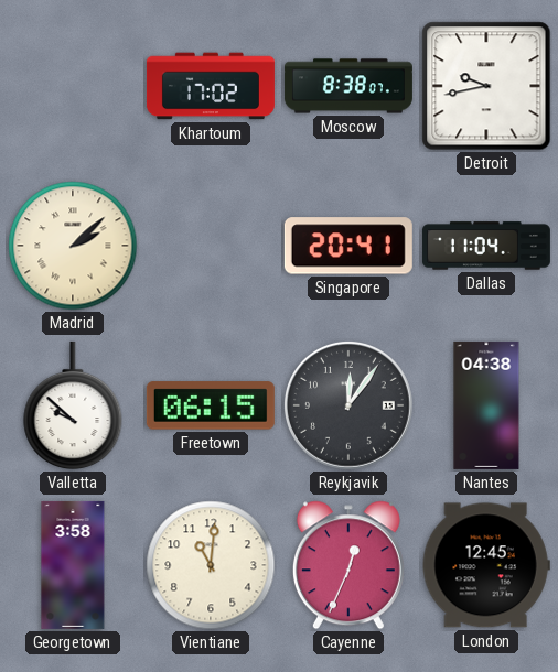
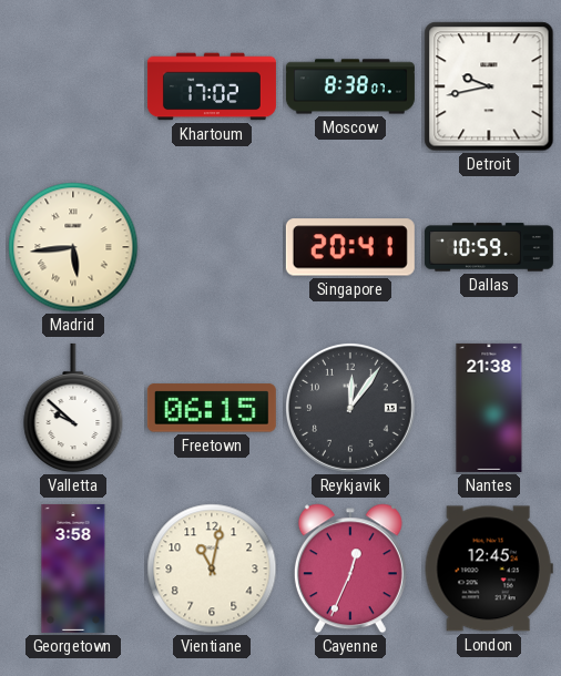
Madrid: 2:08 -> 5:44 (73, 247)
Dallas: 11:04 -> 10:59 (489, 247)
Nantes: 04:38 -> 21:38 (489, 408)
Vientiane: 11:01 -> 11:02 (212, 569)
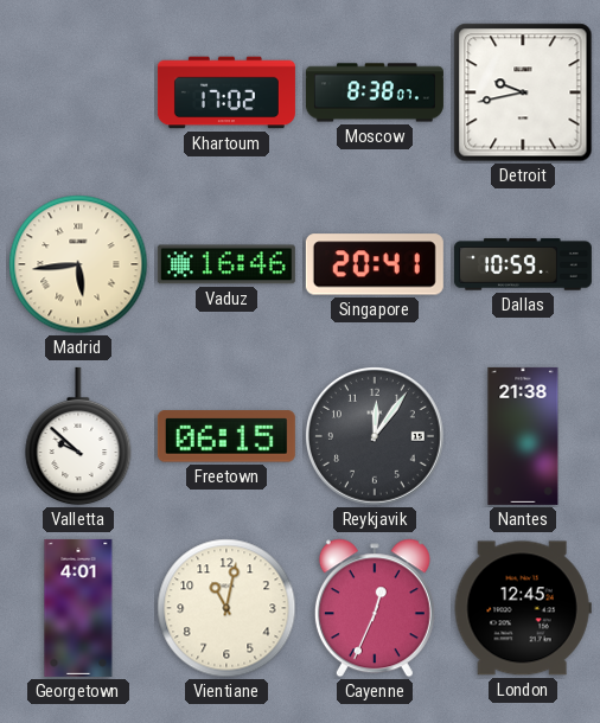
Vaduz: none -> 16:46 (226, 264)
Georgetown: 3:58 -> 4:01 (78, 608)
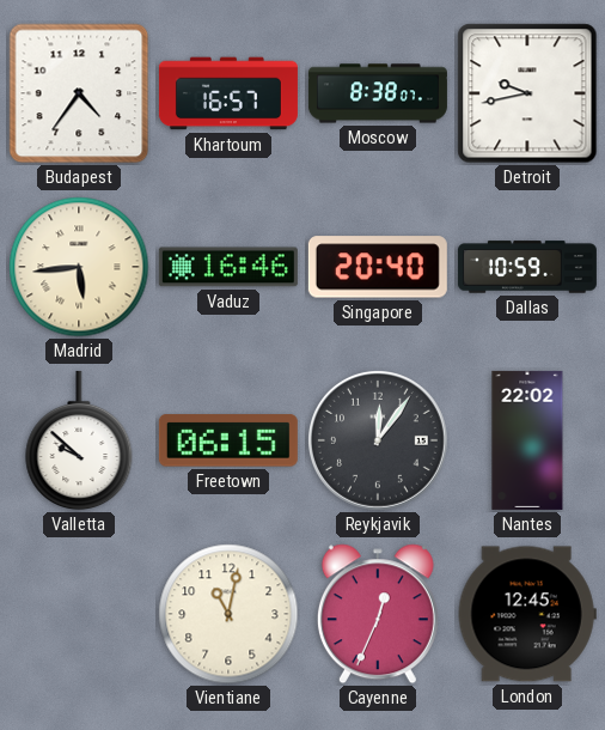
Budapest: none -> 4:36 (79, 93)
Khartoum: 17:02 -> 16:57 (228, 93)
Singapore: 20:41 -> 20:40 (378, 267)
Nantes: 21:38 -> 22:02 (527, 440)
Georgetown: 4:01 -> none (78, 608)
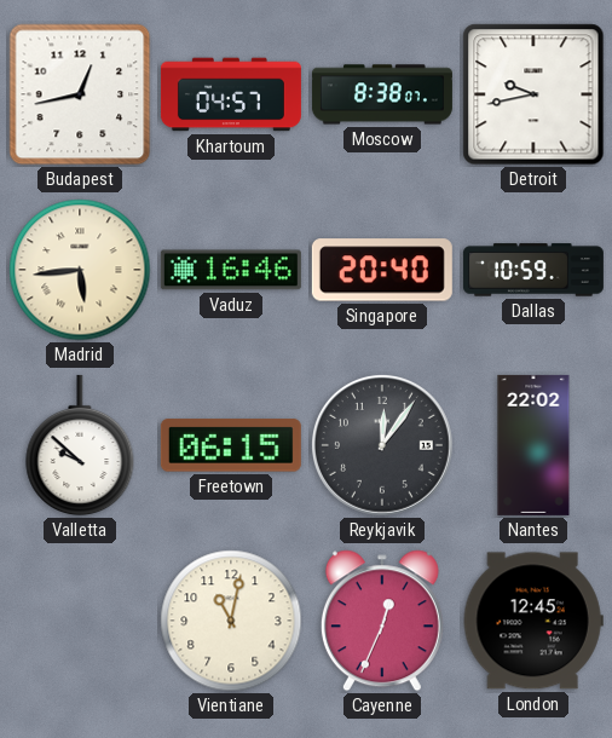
Budapest: 4:36 -> 12:43 (80, 94)
Khartoum: 16:57 -> 04:57 (231, 94)
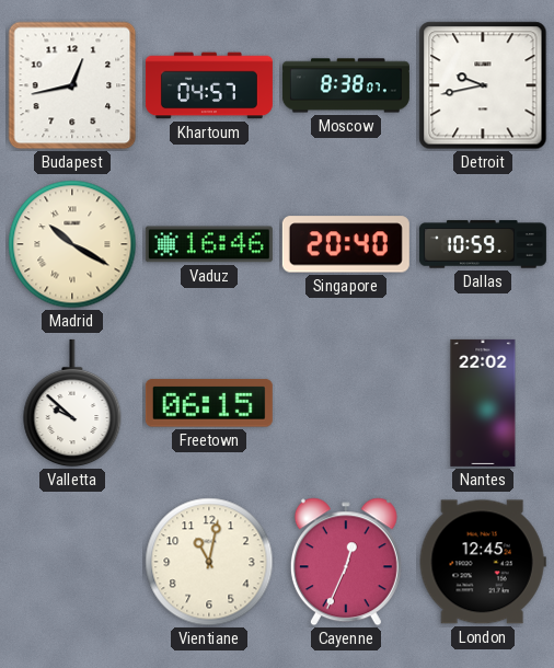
Madrid: 5:44 -> 10:20 (72, 244)
Reykjavik: 12:06 -> none (382, 445)
